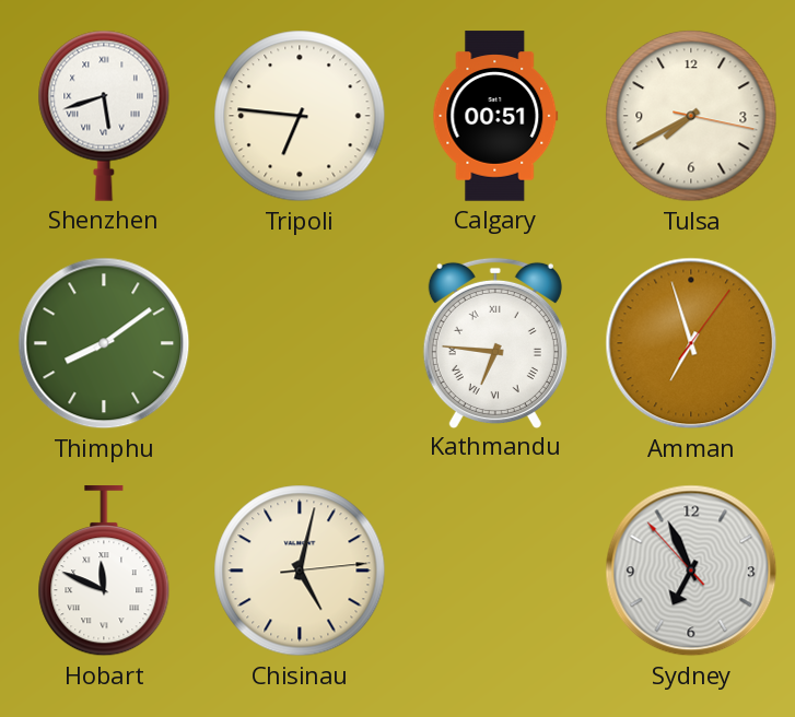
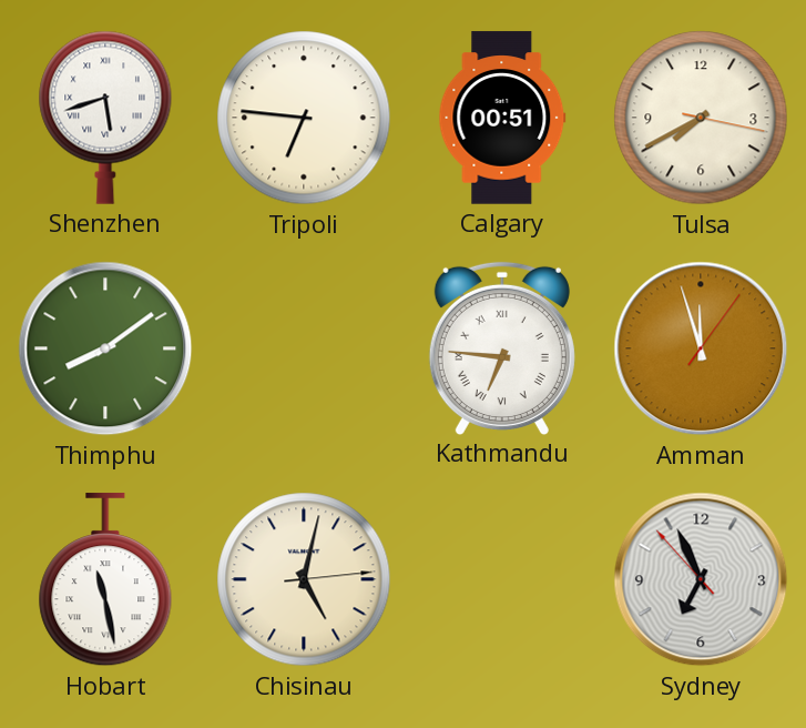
Amman: 6:57 -> 11:57 (701, 348)
Hobart: 11:49 -> 11:28 (105, 580)
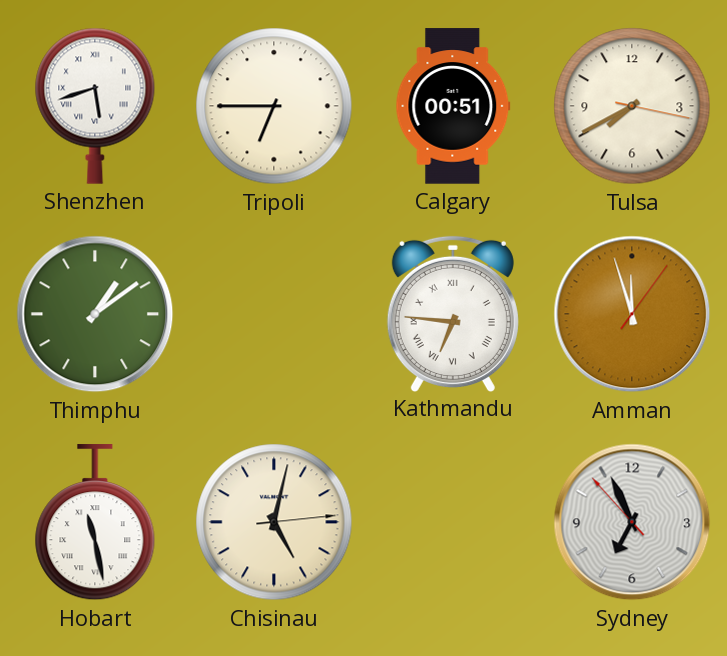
Tripoli: 6:46 -> 6:45 (274, 106)
Thimphu: 8:09 -> 1:09 (95, 314)
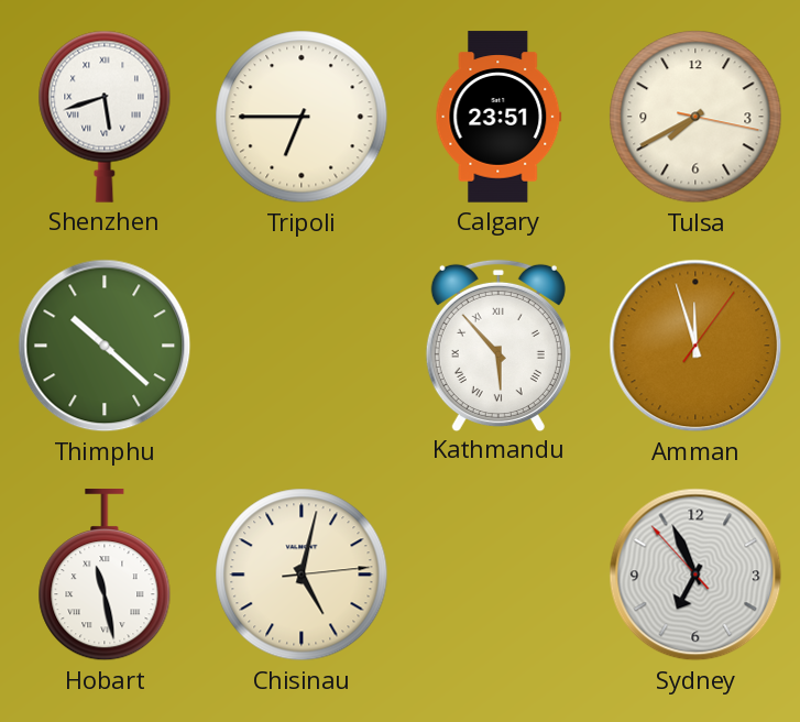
Calgary: 00:51 -> 23:51 (498, 117)
Thimphu: 1:09 -> 10:22 (105, 346)
Kathmandu: 6:46 -> 5:53 (498, 344)
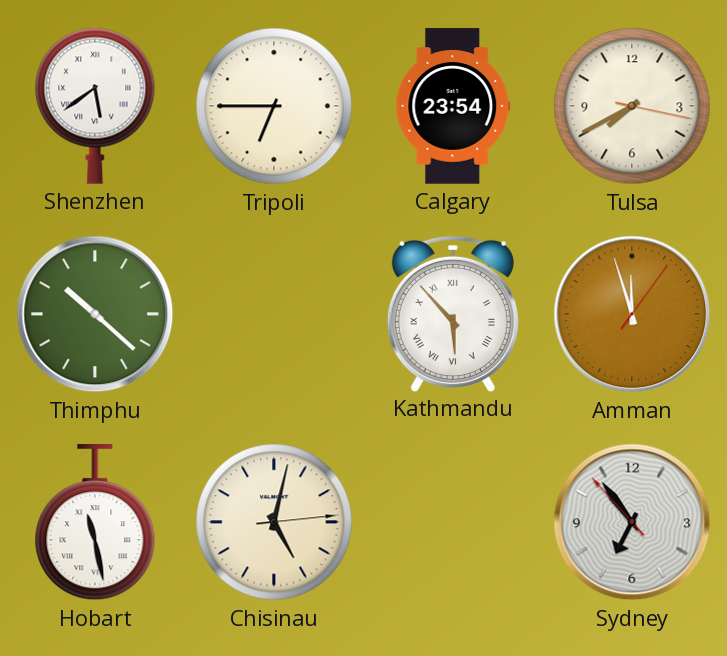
Shenzhen: 5:42 -> 5:39 (95, 106)
Calgary: 23:51 -> 23:54 (453, 106)
Sydney: 6:55 -> 6:53 (632, 522)
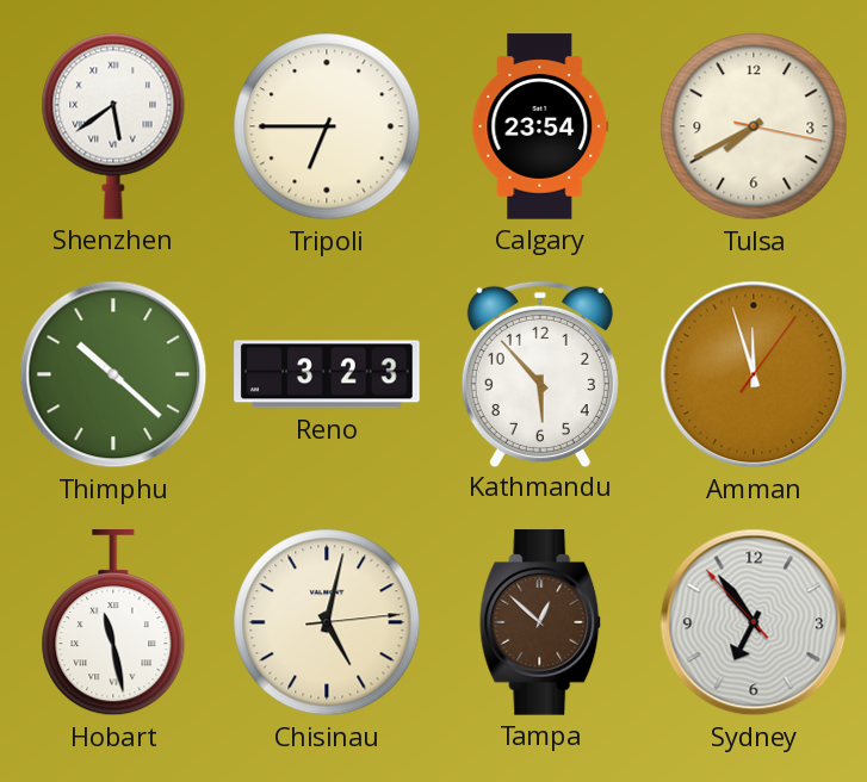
Reno: none -> 3:23 (327, 374)
Kathmandu numerals: Roman -> Arabic (540, 373)
Tampa: none -> 12:52 (541, 622)
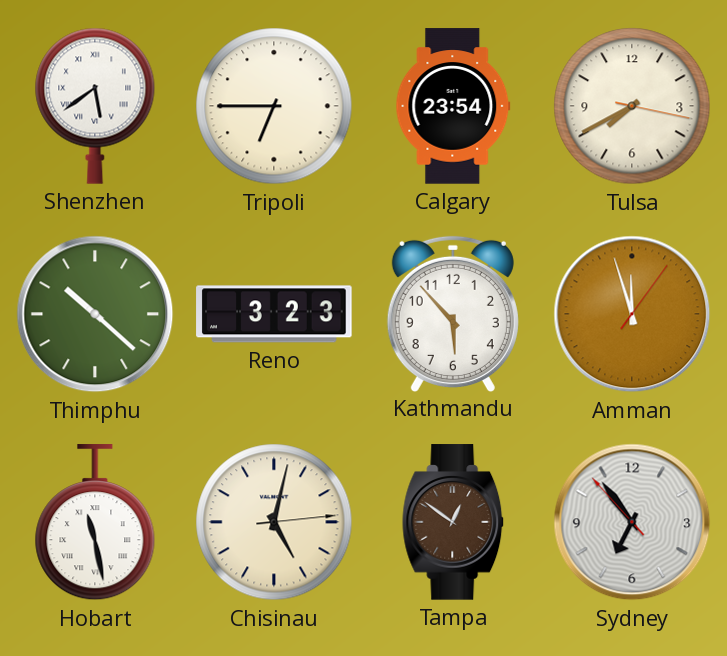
Tampa: 12:52 -> 12:51 (454, 522)
